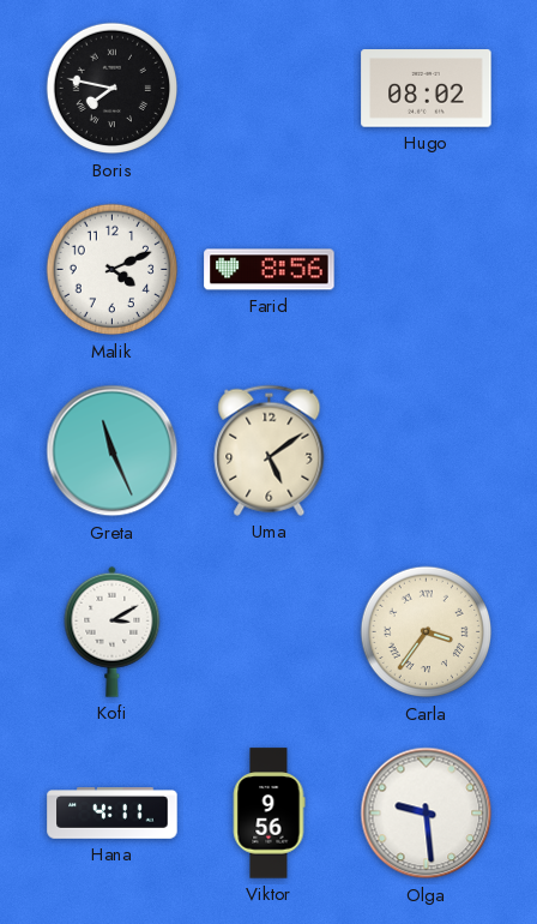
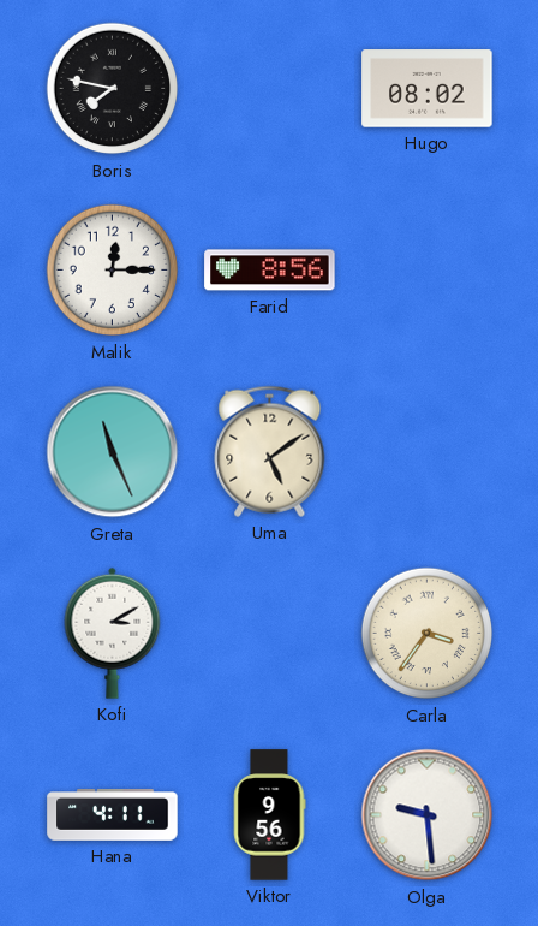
Malik: 4:11 -> 12:15 (113, 271)
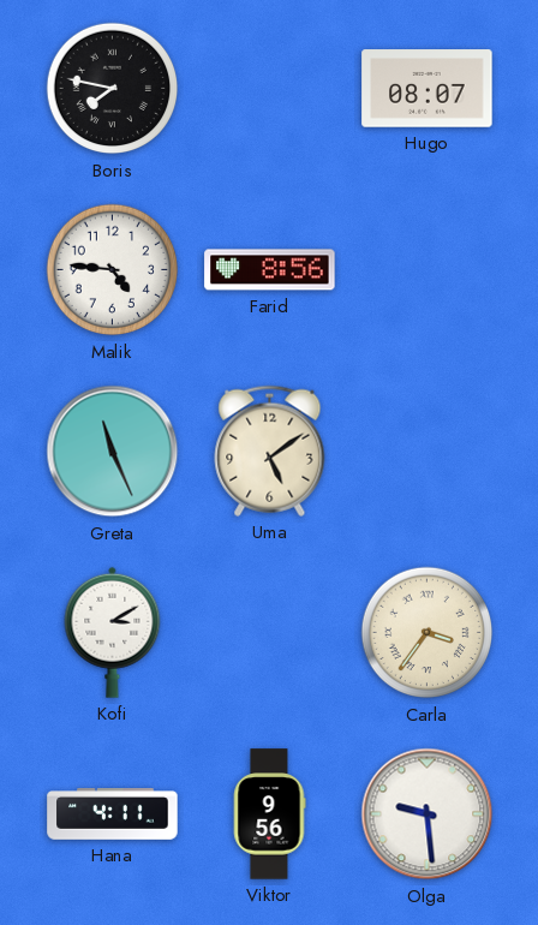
Hugo: 08:02 -> 08:07 (428, 89)
Malik: 12:15 -> 4:46 (113, 270)
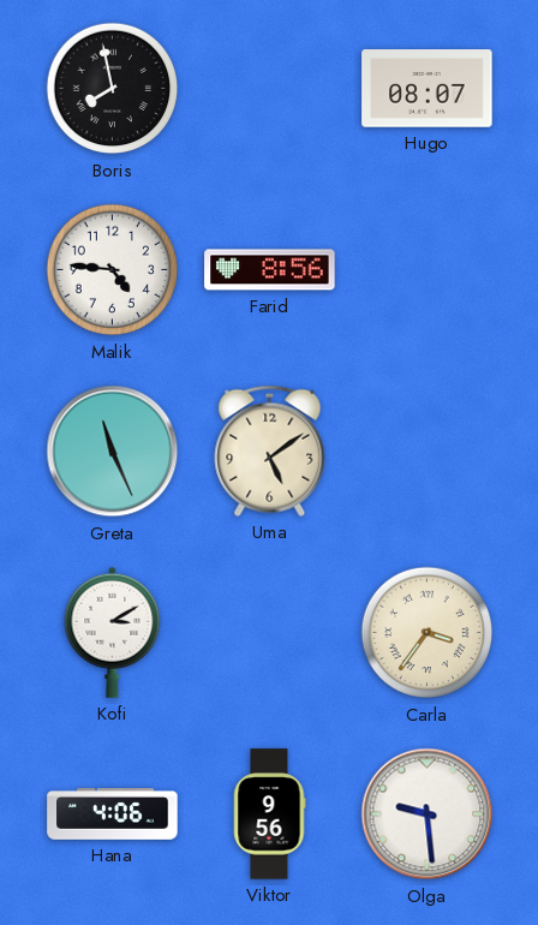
Boris: 7:47 -> 7:58 (113, 89)
Hana: 4:11 -> 4:06 (113, 814)
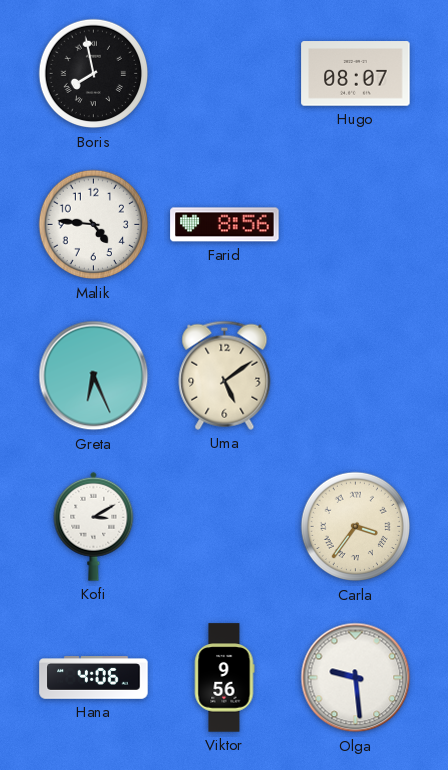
Greta: 11:26 -> 6:26 (94, 376)
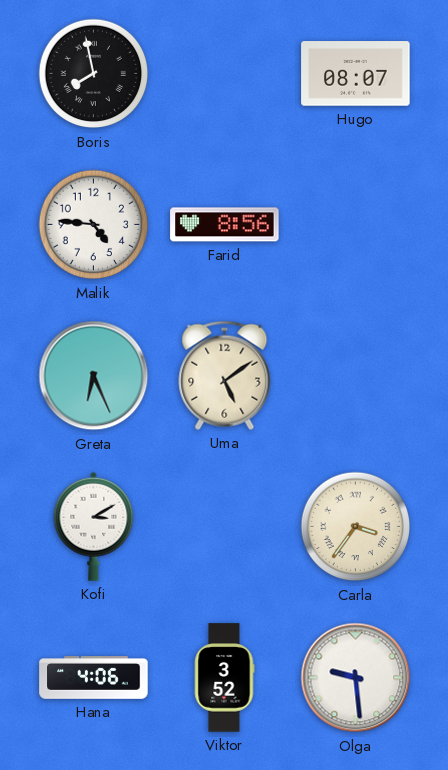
Viktor: 9:56 -> 3:52 (224, 678)
